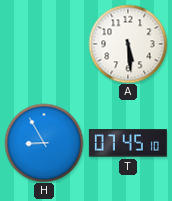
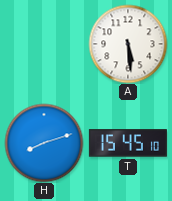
H: 8:55 -> 8:12 (44, 143)
T: 07:45 -> 15:45 (128, 143)
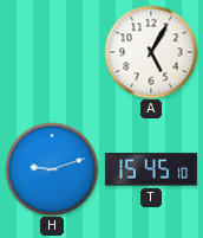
A: 5:29 -> 5:05 (151, 52)
H: 8:12 -> 9:12 (52, 169)
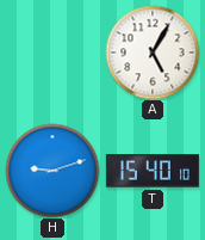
T: 15:45 -> 15:40 (153, 171)
